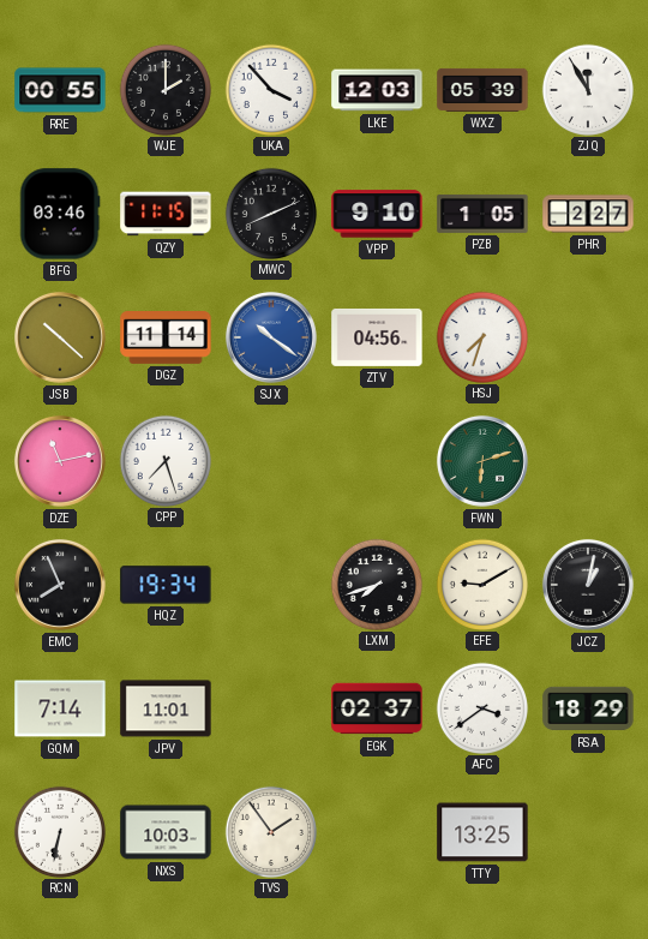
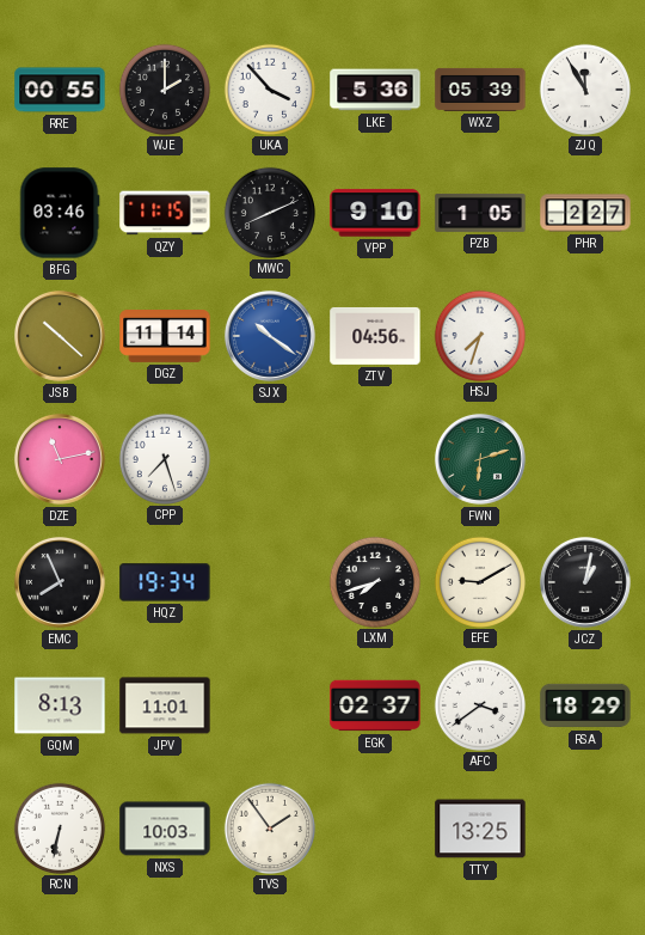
LKE: 12:03 -> 5:36 (375, 90)
GQM: 7:14 -> 8:13 (60, 705)
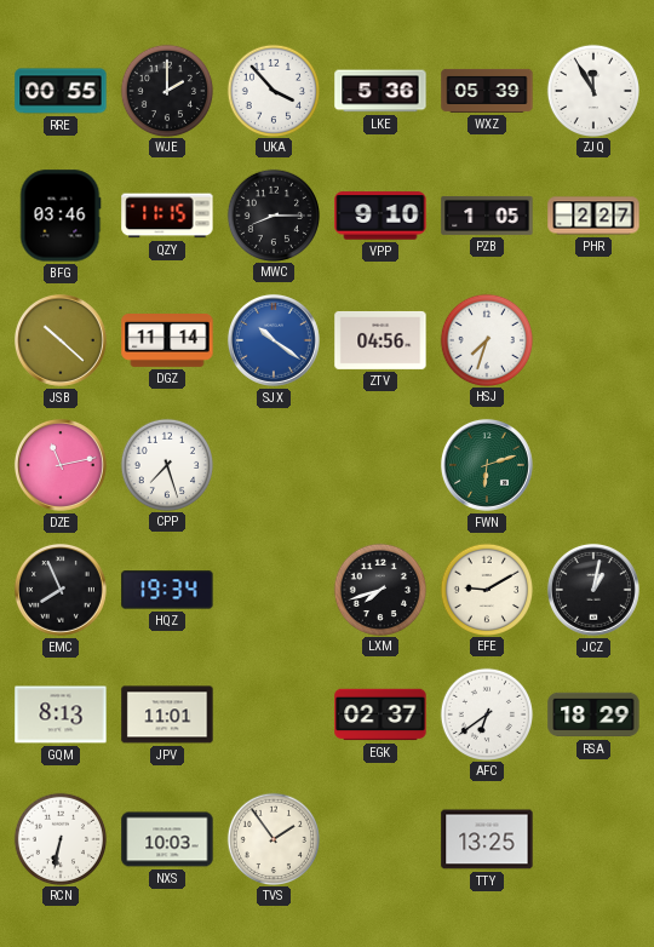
MWC: 8:11 -> 8:15 (272, 214)
AFC: 3:39 -> 6:39 (486, 713)
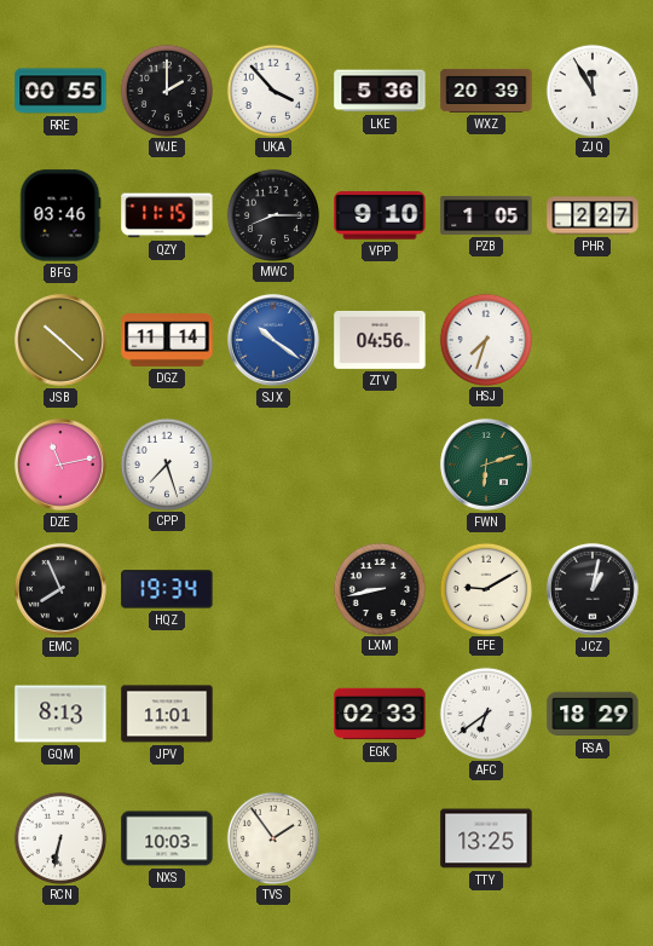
WXZ: 05:39 -> 20:39 (486, 91)
LXM: 7:42 -> 8:43 (378, 588)
EGK: 02:37 -> 02:33 (380, 714)
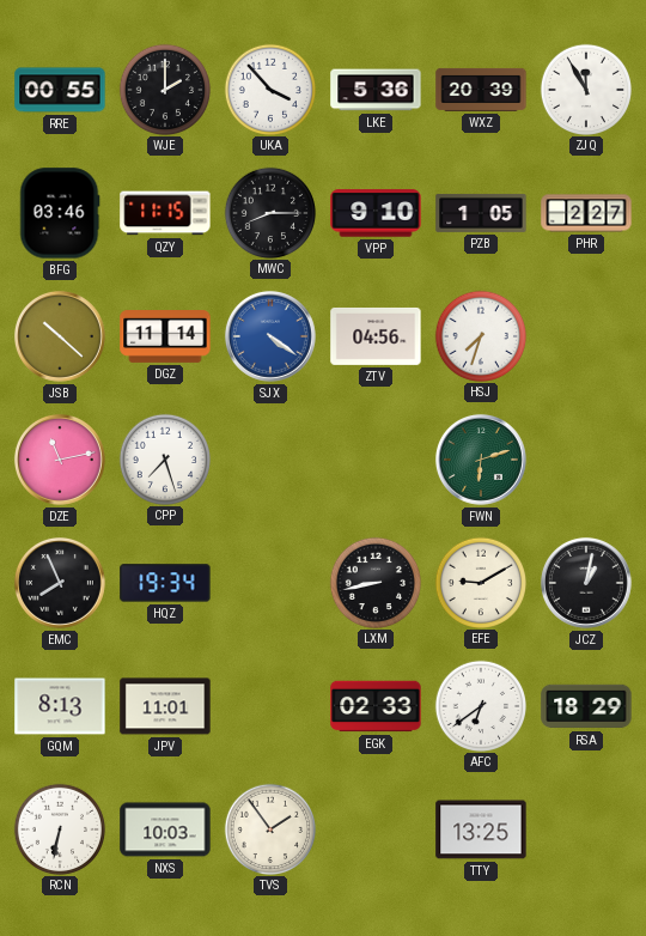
SJX: 10:21 -> 4:21 (270, 336)
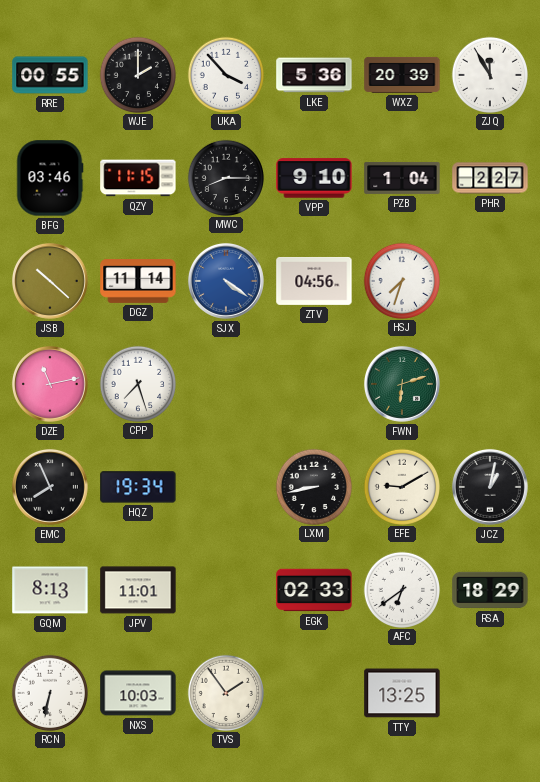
PZB: 1:05 -> 1:04 (402, 178)
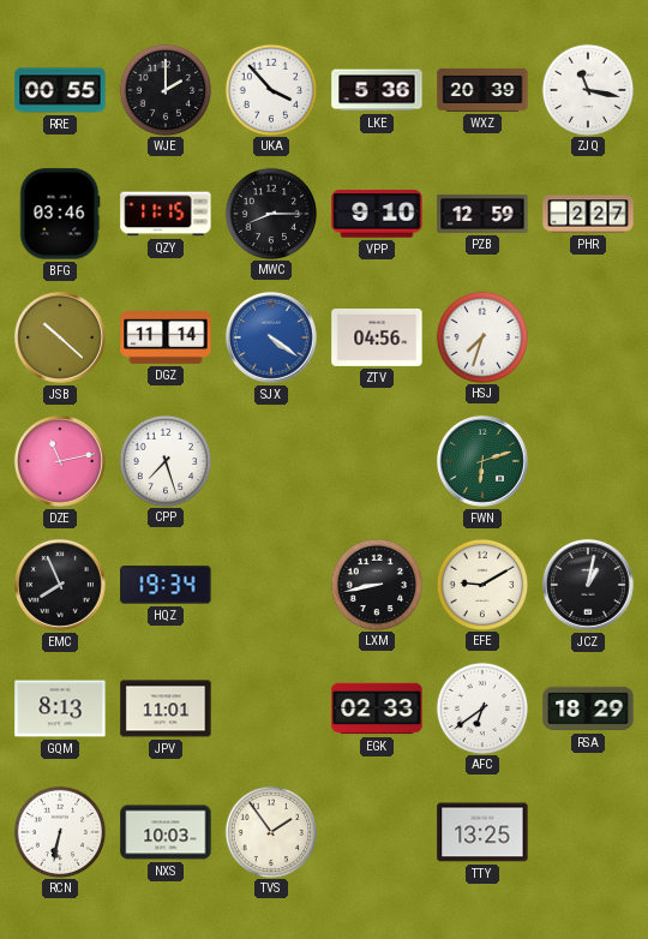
ZJQ: 11:55 -> 11:17 (587, 89)
PZB: 1:04 -> 12:59 (482, 214)
